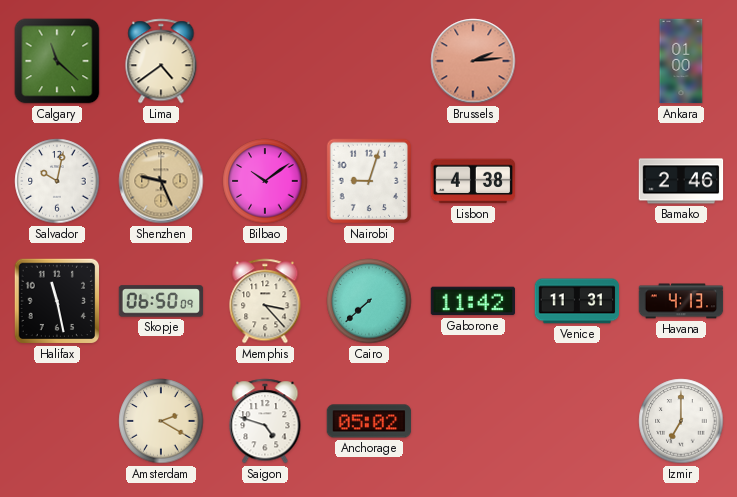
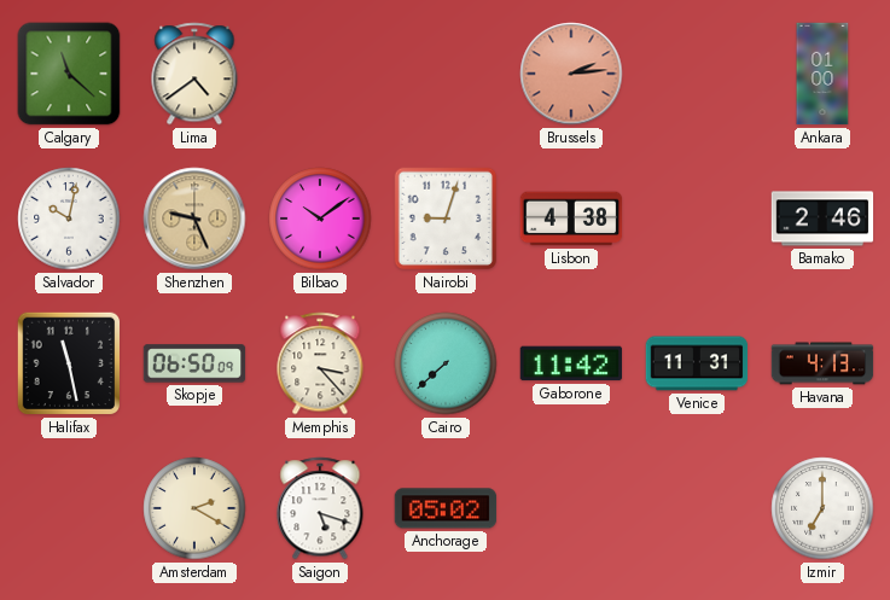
Saigon: 4:48 -> 5:18 (320, 508)
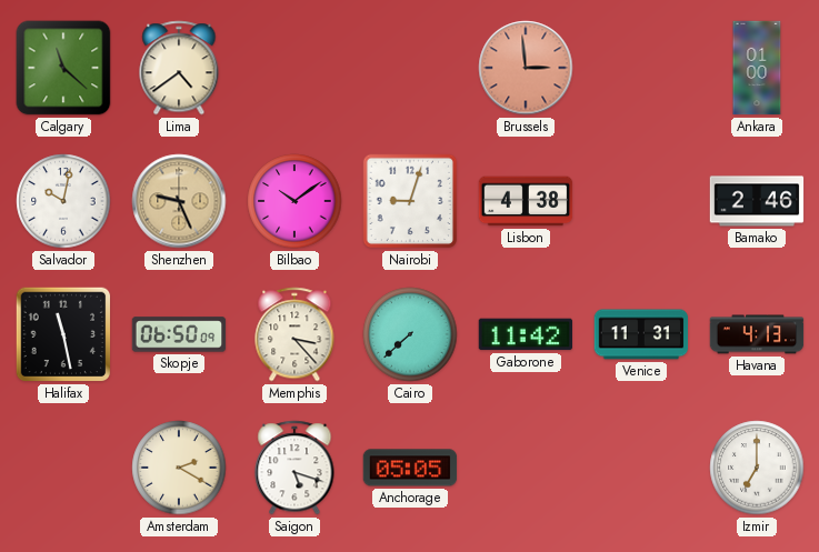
Brussels: 2:14 -> 2:59 (526, 68)
Anchorage: 05:02 -> 05:05 (410, 468)
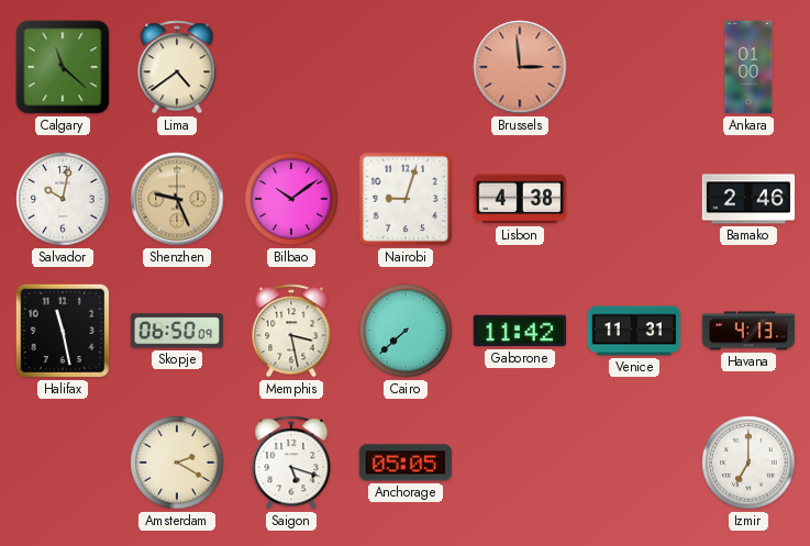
Memphis: 3:23 -> 3:28 (291, 331)
